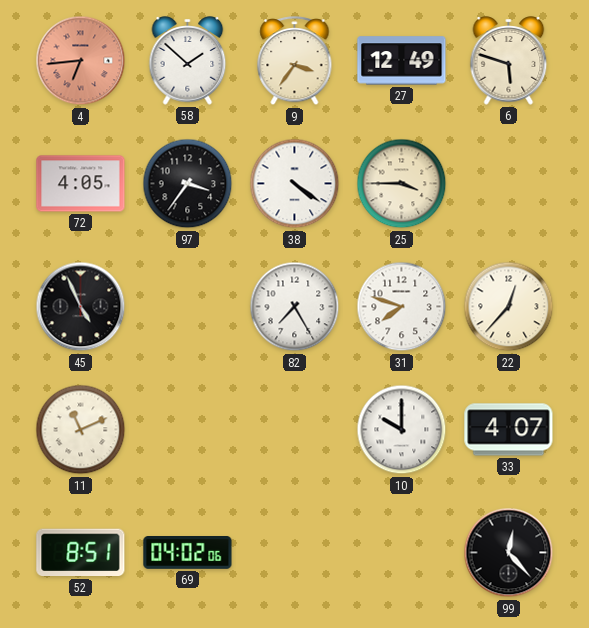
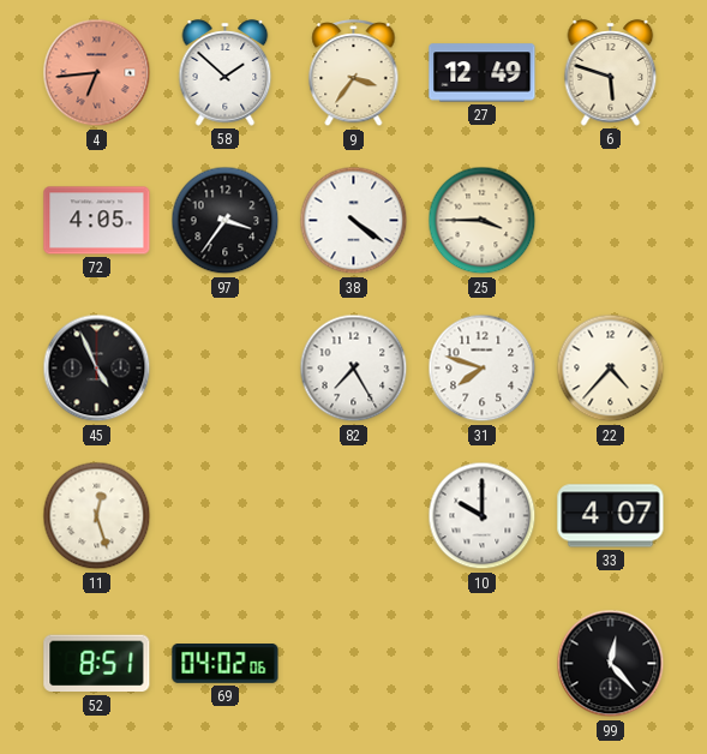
22: 12:37 -> 4:37 (611, 369)
11: 11:11 -> 12:27 (97, 516)
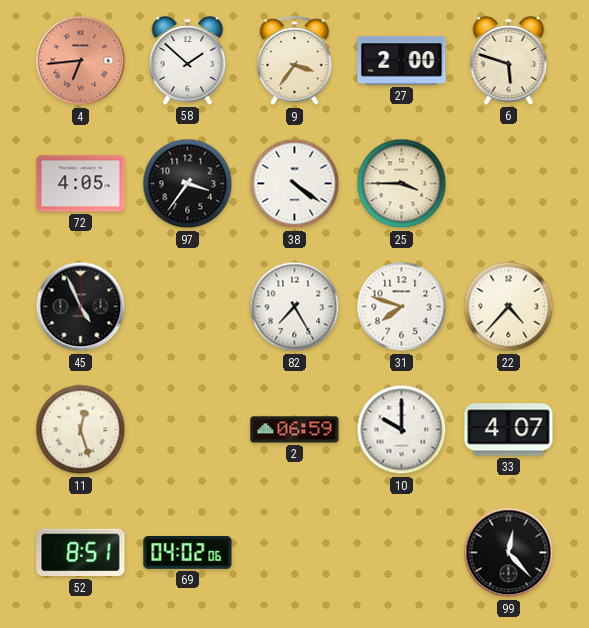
27: 12:49 -> 2:00 (402, 61)
2: none -> 06:59 (295, 430)
